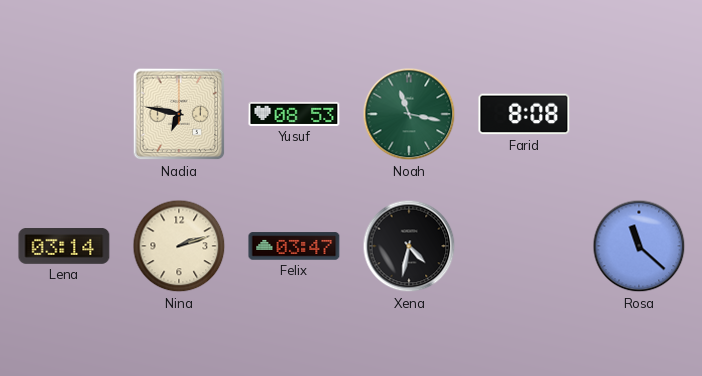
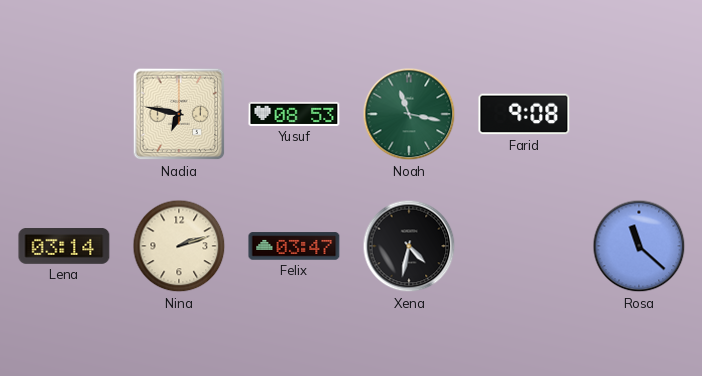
Farid: 8:08 -> 9:08 (524, 114)
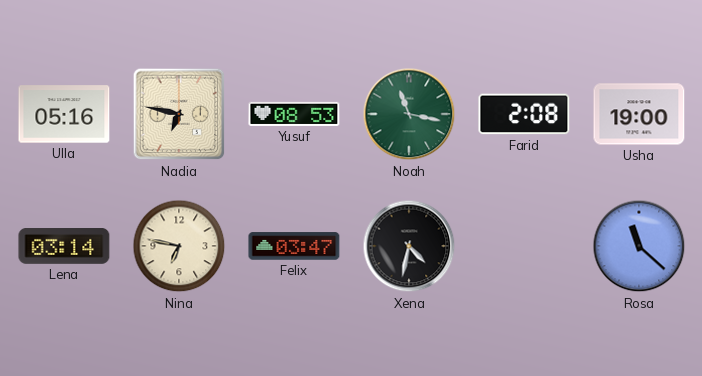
Ulla: none -> 05:16 (64, 114)
Farid: 9:08 -> 2:08 (524, 114)
Usha: none -> 19:00 (639, 114)
Nina: 2:12 -> 6:47 (179, 246)
